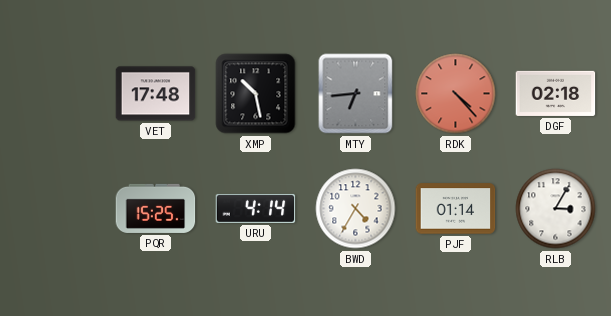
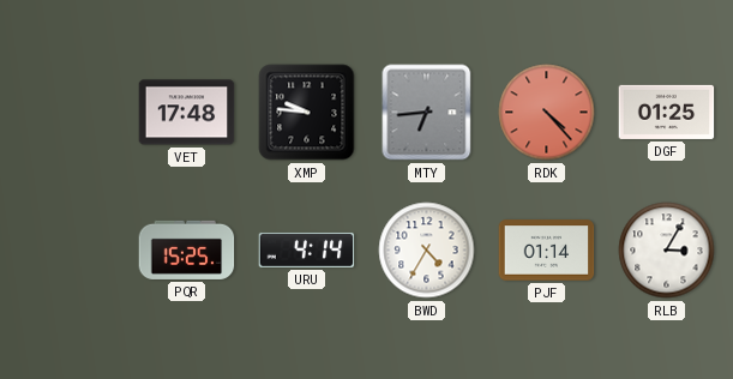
XMP: 10:28 -> 9:46 (307, 113)
DGF: 02:18 -> 01:25 (667, 112)
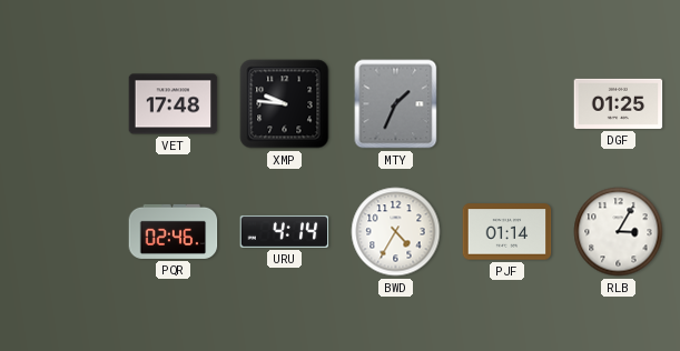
MTY: 6:44 -> 1:34 (396, 104)
RDK: 4:23 -> none (547, 113)
PQR: 15:25 -> 02:46 (174, 231)
